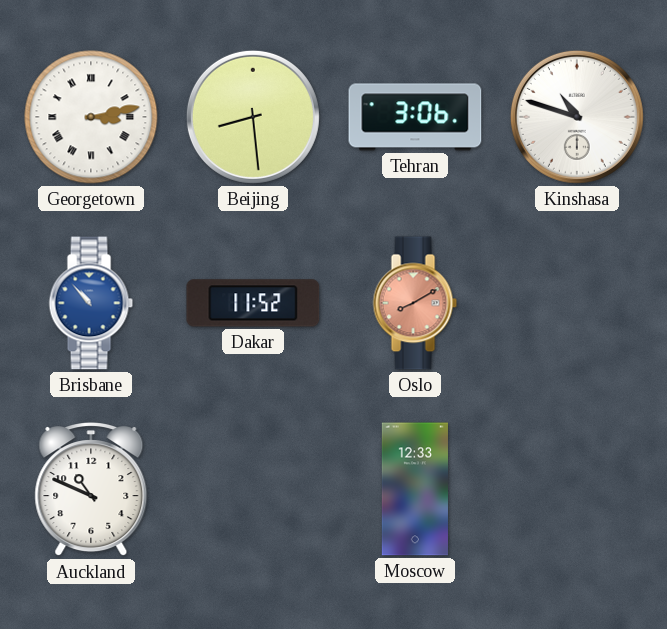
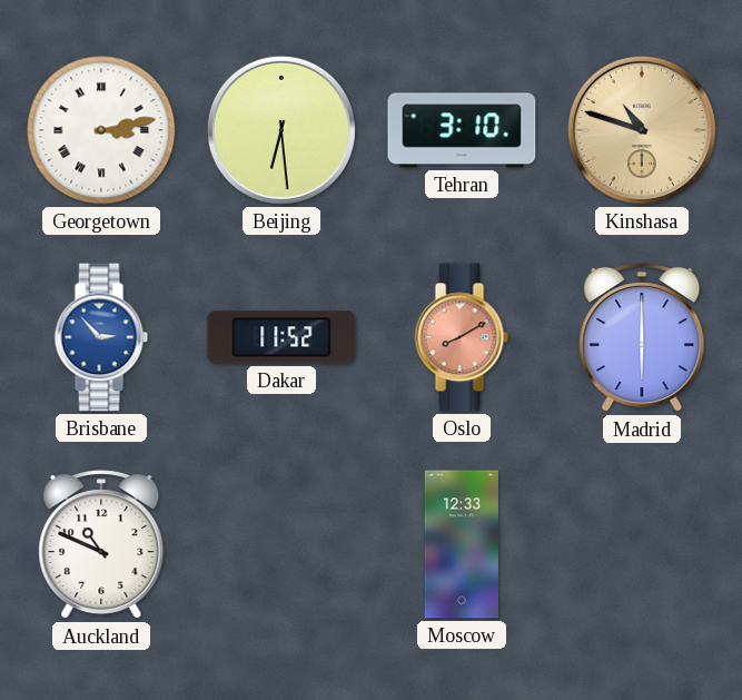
Beijing: 8:29 -> 6:29 (281, 130)
Tehran: 3:06 -> 3:10 (462, 130)
Kinshasa dial: white -> champagne (642, 130)
Brisbane: 10:53 -> 2:53 (101, 337)
Madrid: none -> 6:00 (642, 338)
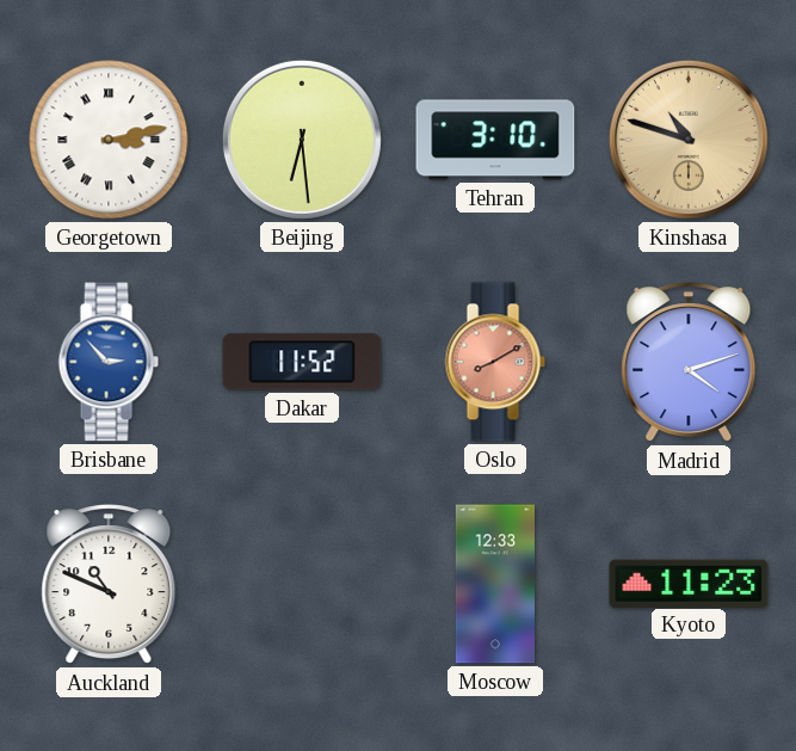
Madrid: 6:00 -> 4:12 (689, 363)
Kyoto: none -> 11:23 (689, 583)
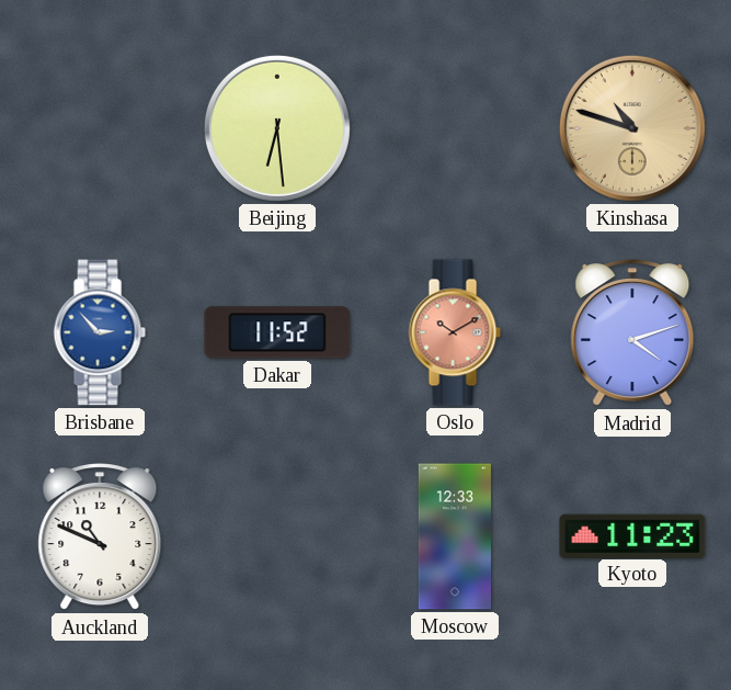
Georgetown: 3:13 -> none (109, 140)
Tehran: 3:10 -> none (495, 140)
Oslo: 8:10 -> 10:10 (455, 332)
